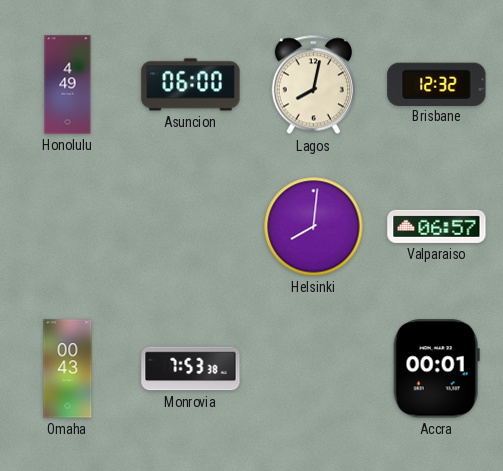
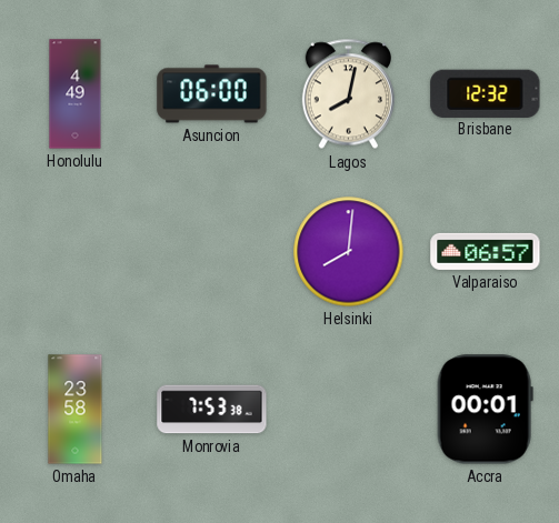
Omaha: 00:43 -> 23:58 (76, 410)
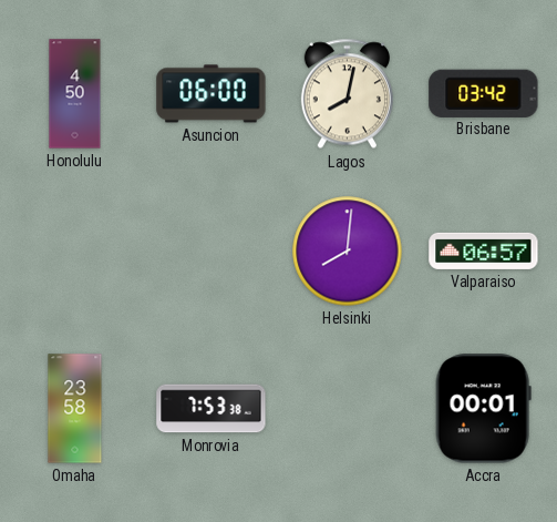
Honolulu: 4:49 -> 4:50 (75, 94)
Brisbane: 12:32 -> 03:42 (484, 93)
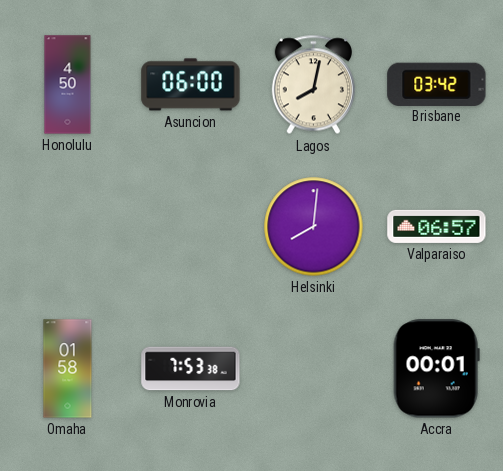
Omaha: 23:58 -> 01:58 (68, 369)
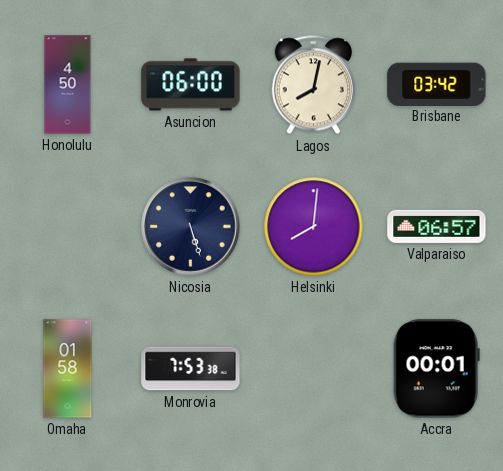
Nicosia: none -> 5:27 (191, 227)
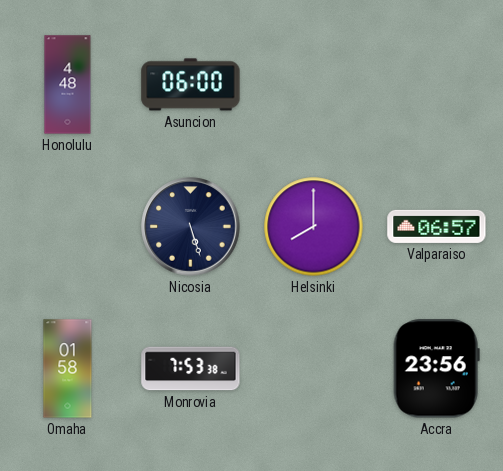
Honolulu: 4:50 -> 4:48 (68, 85)
Lagos: 8:02 -> none (313, 85)
Brisbane: 03:42 -> none (437, 84)
Helsinki: 8:01 -> 8:00 (314, 227)
Accra: 00:01 -> 23:56 (436, 369)
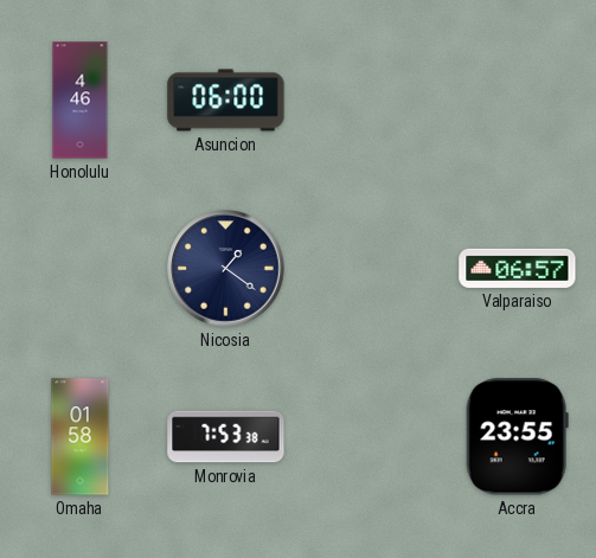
Honolulu: 4:48 -> 4:46 (81, 101)
Nicosia: 5:27 -> 1:21 (226, 269)
Helsinki: 8:00 -> none (314, 227)
Accra: 23:56 -> 23:55 (517, 437)
